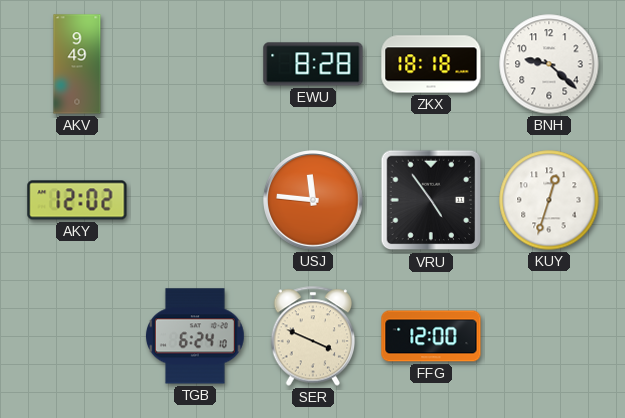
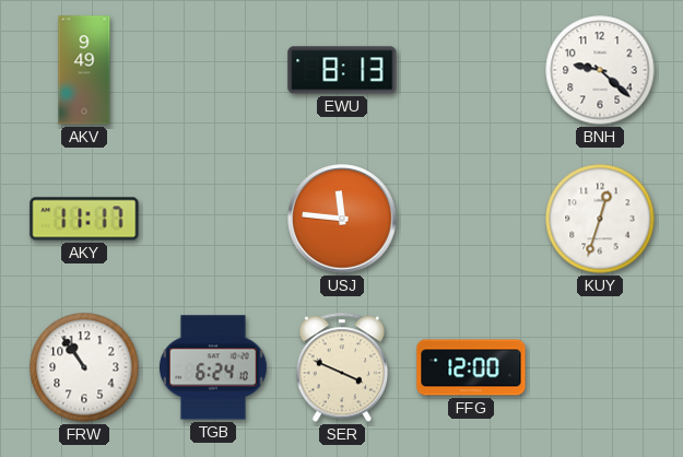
EWU: 8:28 -> 8:13 (342, 70)
ZKX: 18:18 -> none (431, 64)
AKY: 12:02 -> 11:17 (84, 219)
VRU: 4:54 -> none (431, 200)
FRW: none -> 10:54 (84, 367)
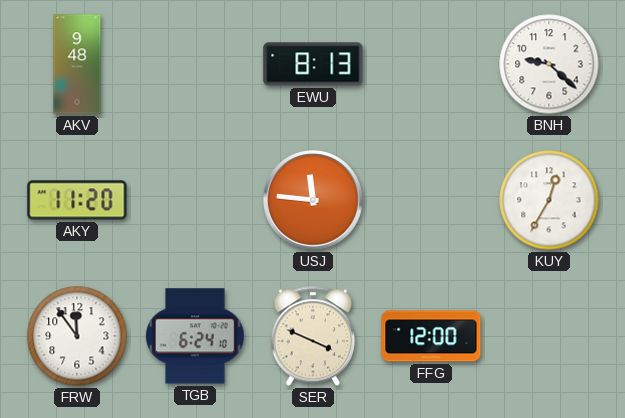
AKV: 9:49 -> 9:48 (77, 64)
AKY: 11:17 -> 11:20 (77, 200)
KUY: 12:33 -> 12:35 (549, 200)
FRW: 10:54 -> 11:54 (77, 336)
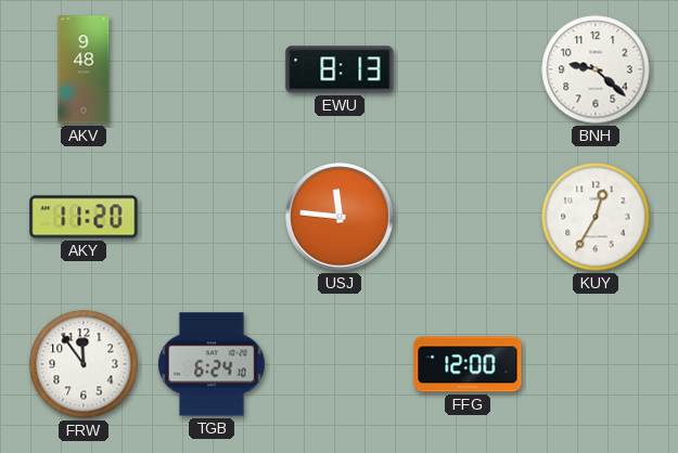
SER: 3:49 -> none (313, 336)
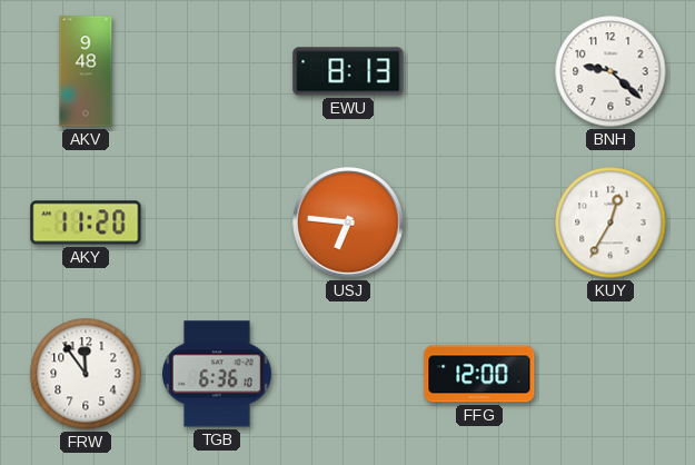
USJ: 11:46 -> 6:46 (348, 222)
TGB: 6:24 -> 6:36 (217, 374)
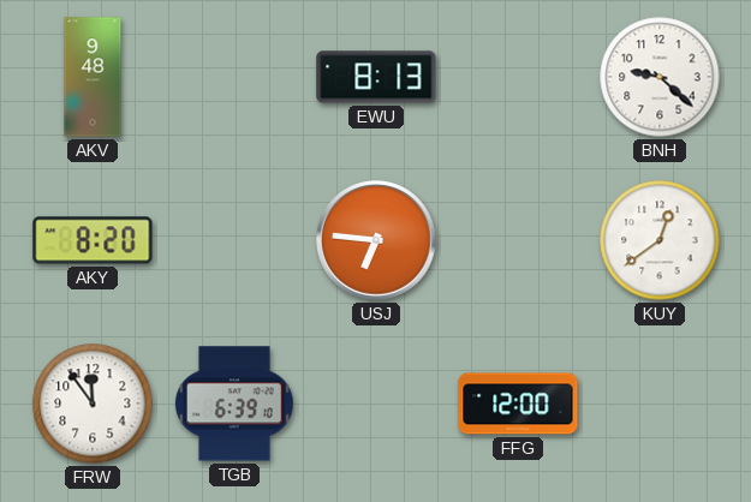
AKY: 11:20 -> 8:20 (93, 240)
KUY: 12:35 -> 12:39 (660, 240)
TGB: 6:36 -> 6:39 (234, 404)
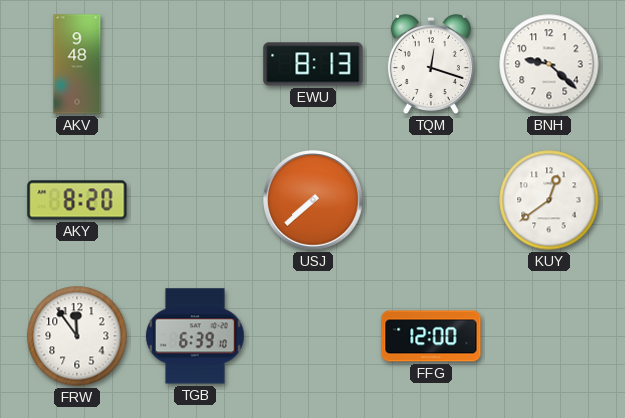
TQM: none -> 12:18 (431, 64)
USJ: 6:46 -> 7:38 (313, 200)
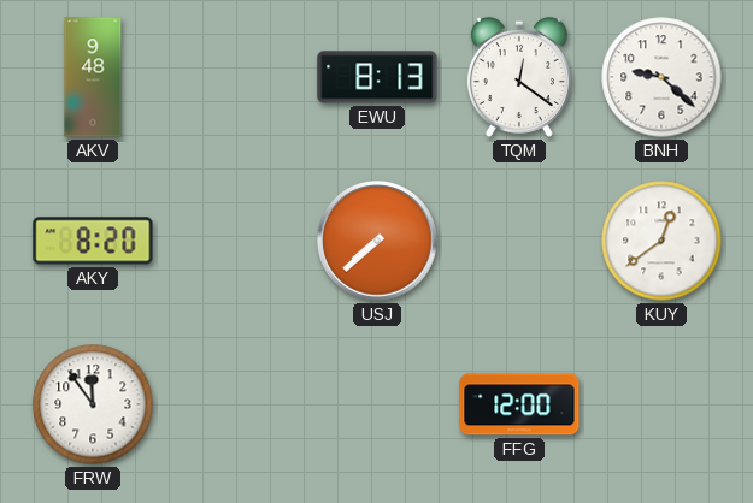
TQM: 12:18 -> 12:21 (519, 77)
TGB: 6:39 -> none (195, 336)
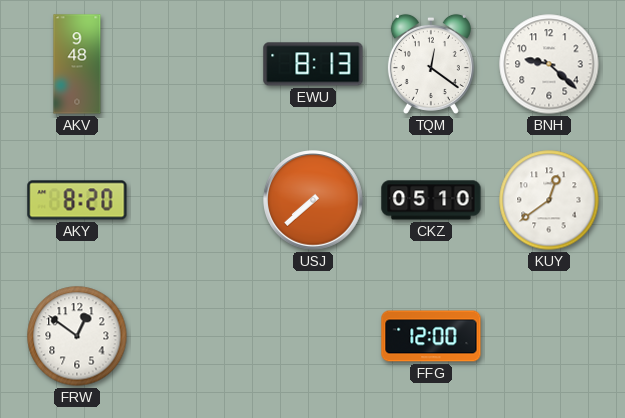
CKZ: none -> 05:10 (431, 200)
FRW: 11:54 -> 12:51 (77, 336)
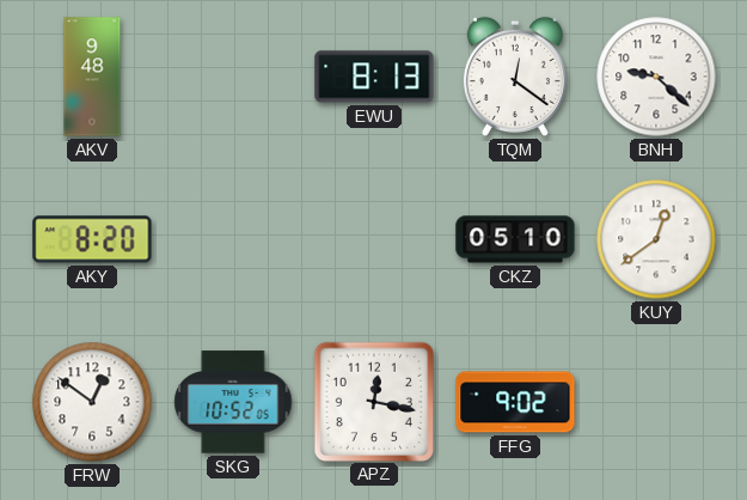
USJ: 7:38 -> none (313, 200)
SKG: none -> 10:52 (233, 402)
APZ: none -> 12:17 (373, 401)
FFG: 12:00 -> 9:02 (515, 402)
